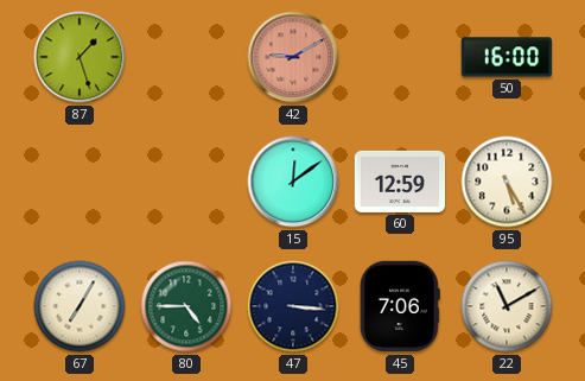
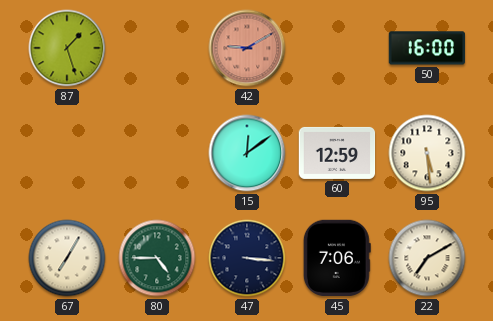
95: 5:25 -> 5:29 (427, 153)
22: 11:10 -> 7:10 (427, 258)
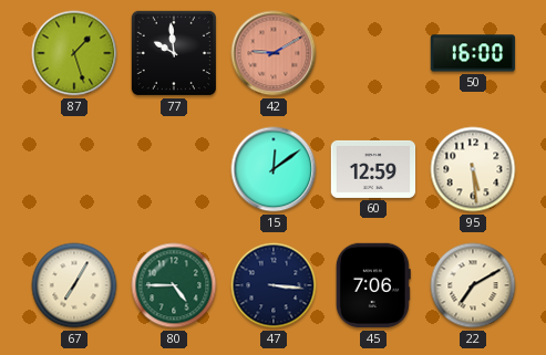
77: none -> 9:59 (174, 53)
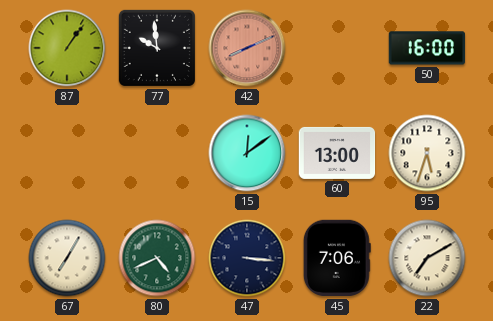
87: 1:27 -> 1:06 (67, 48)
42: 9:10 -> 8:11 (247, 48)
60: 12:59 -> 13:00 (337, 153)
95: 5:29 -> 5:33 (427, 153)
80: 4:45 -> 4:41 (157, 258)
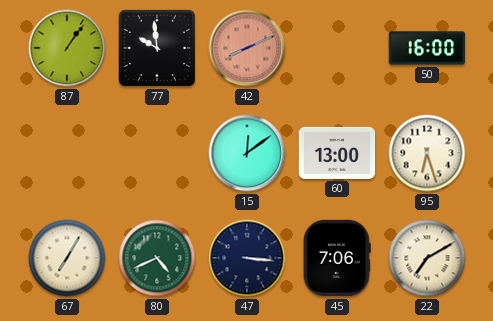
95: 5:33 -> 6:27 (427, 153)
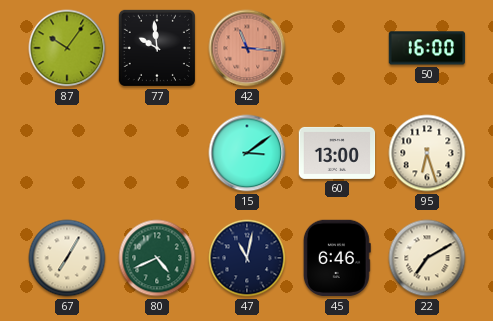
87: 1:06 -> 10:06 (67, 48)
42: 8:11 -> 11:16 (247, 48)
15: 12:09 -> 3:09 (247, 153)
47: 3:16 -> 11:02 (247, 258)
45: 7:06 -> 6:46 (337, 258)
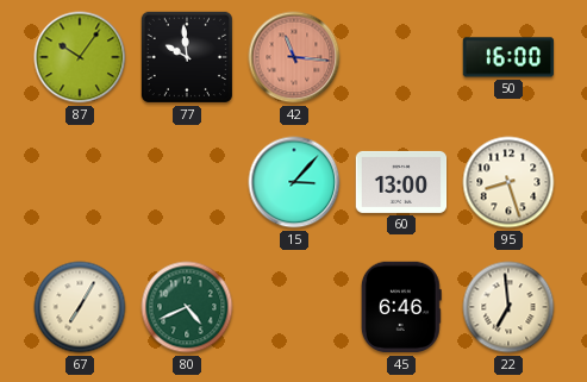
15: 3:09 -> 3:07 (294, 182)
95: 6:27 -> 8:27 (508, 182)
47: 11:02 -> none (247, 258)
22: 7:10 -> 6:59 (508, 307)
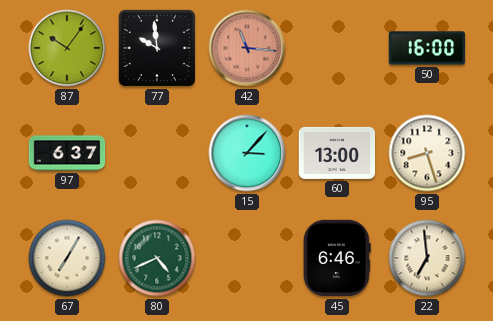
97: none -> 6:37 (67, 153)
